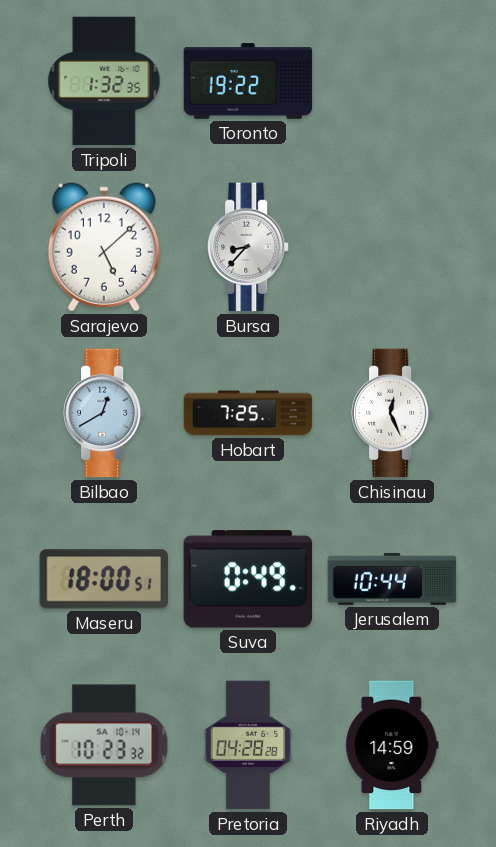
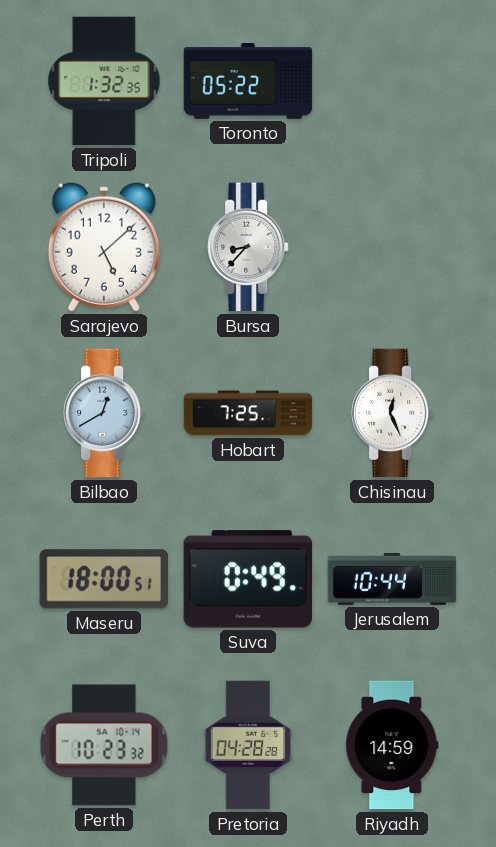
Toronto: 19:22 -> 05:22 (248, 81)
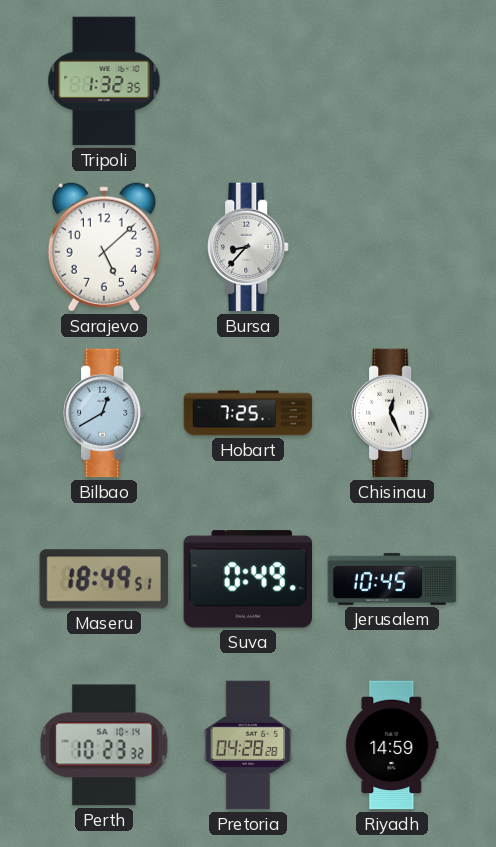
Toronto: 05:22 -> none (248, 81)
Maseru: 18:00 -> 18:49 (103, 579)
Jerusalem: 10:44 -> 10:45 (392, 579)
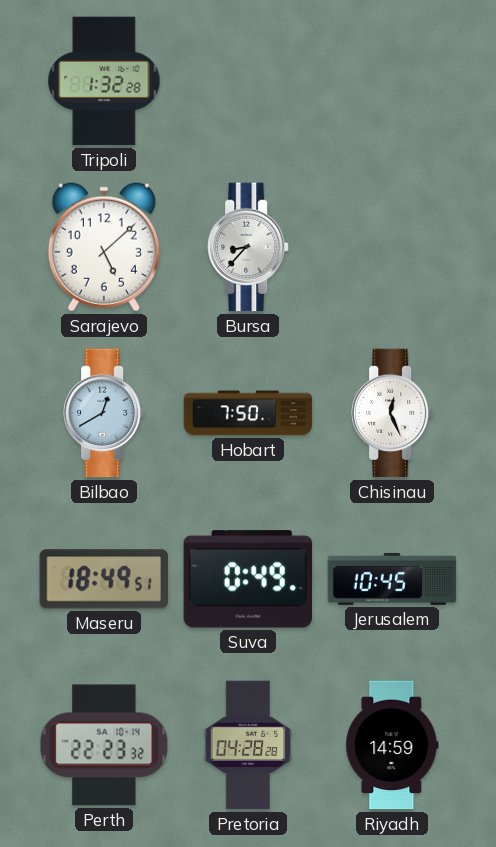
Tripoli: 1:32:35 -> 1:32:28 (104, 81)
Hobart: 7:25 -> 7:50 (248, 413)
Perth: 10:23 -> 22:23 (104, 745)
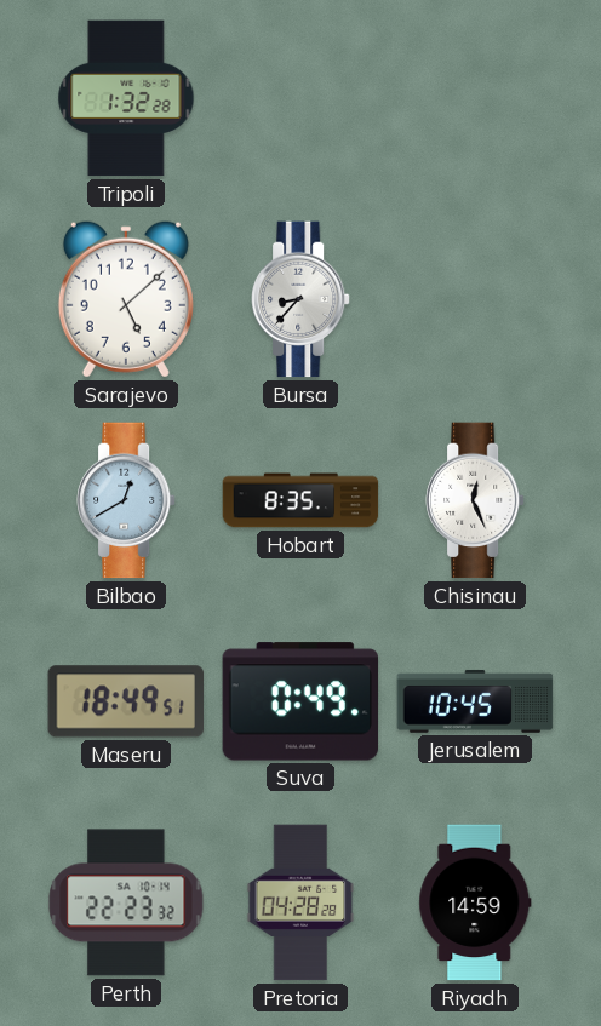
Hobart: 7:50 -> 8:35 (300, 500)
